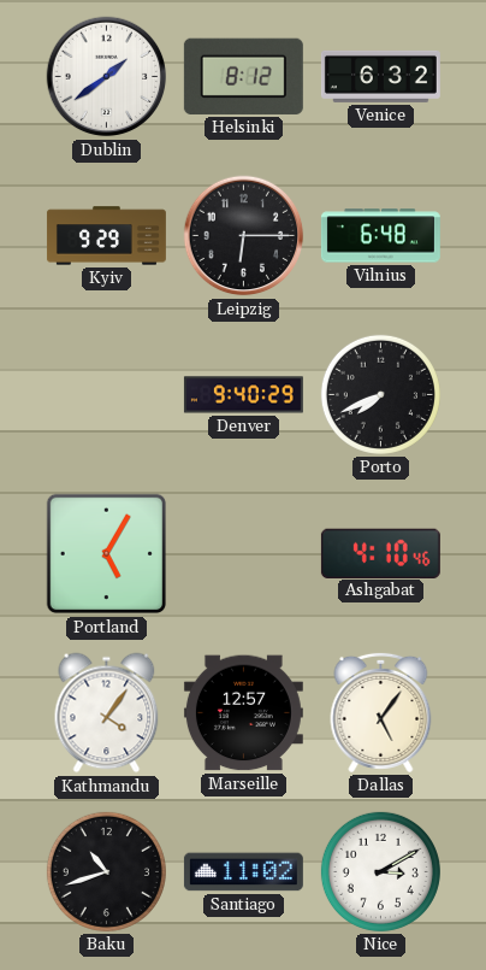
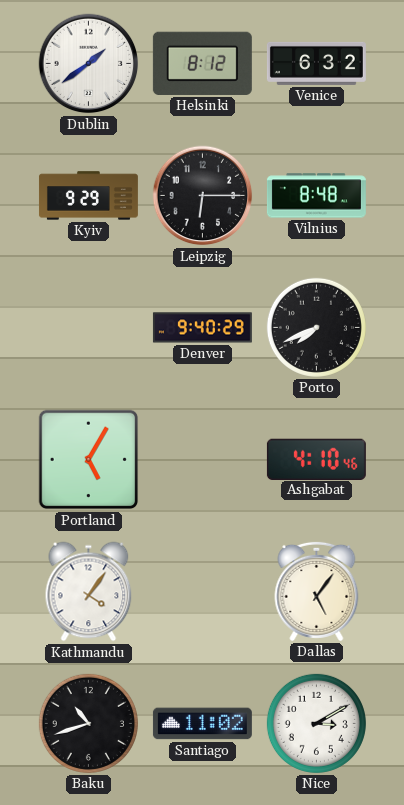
Vilnius: 6:48 -> 8:48 (316, 196)
Marseille: 12:57 -> none (243, 713)
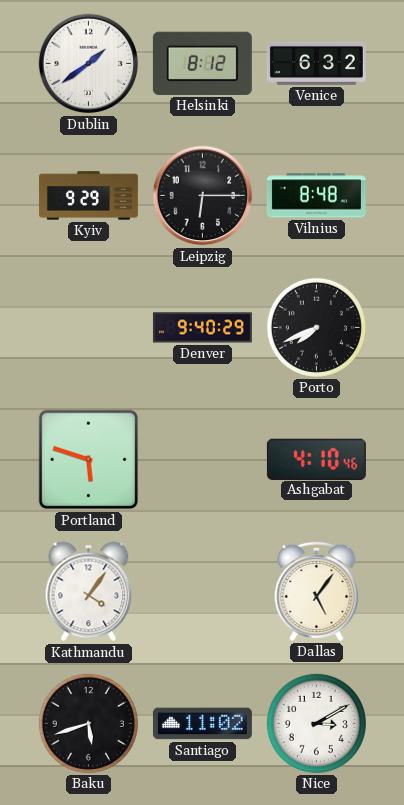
Portland: 5:05 -> 5:48 (89, 460)
Baku: 10:42 -> 5:42 (88, 723)
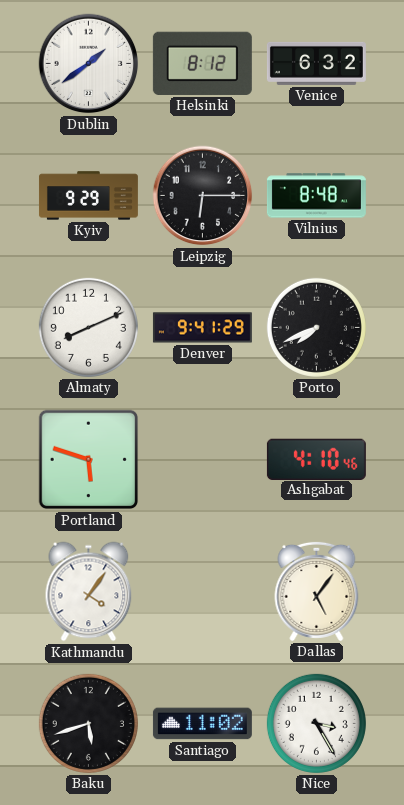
Almaty: none -> 8:11 (88, 327)
Denver: 9:40 -> 9:41 (202, 328)
Nice: 3:10 -> 3:25 (316, 723)
